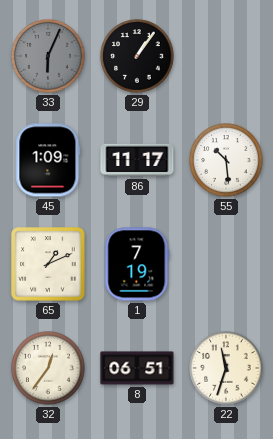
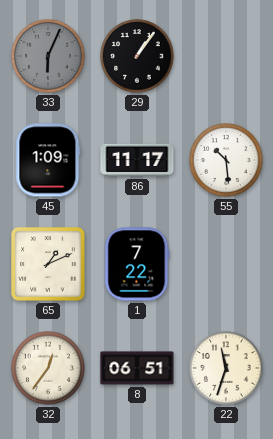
1: 7:19 -> 7:22 (137, 264)
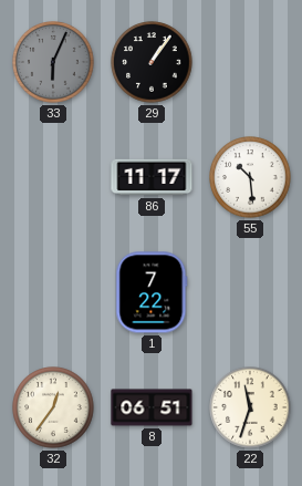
45: 1:09 -> none (48, 160)
65: 1:11 -> none (48, 264)
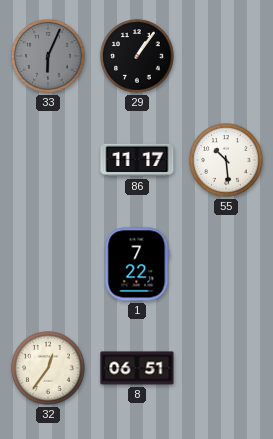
22: 11:33 -> none (250, 407)
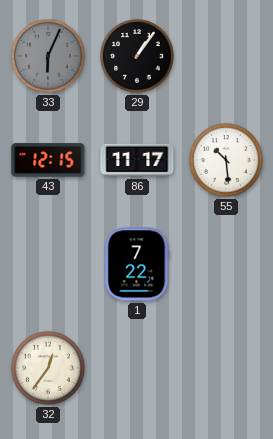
43: none -> 12:15 (48, 160)
8: 06:51 -> none (137, 368)
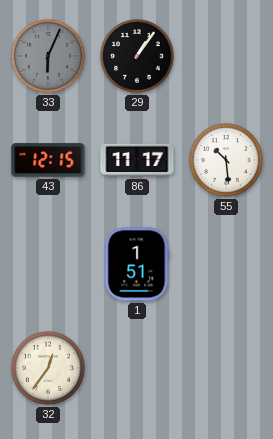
1: 7:22 -> 1:51 (137, 264)
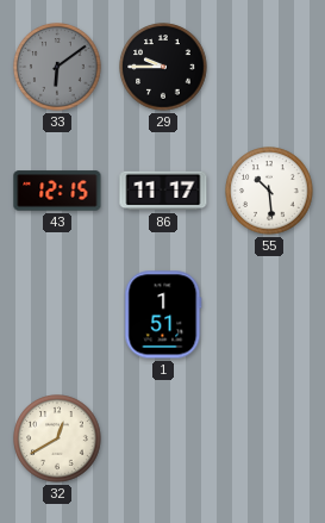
33: 6:04 -> 6:09 (57, 67)
29: 1:06 -> 9:45 (163, 67)
32: 12:36 -> 12:40 (57, 438)
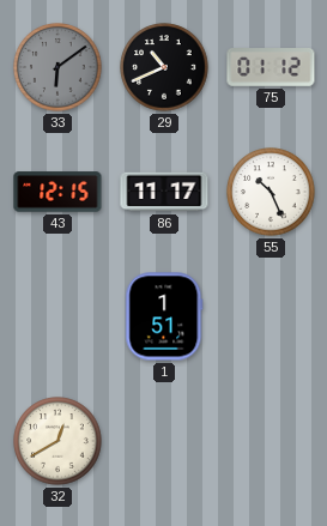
29: 9:45 -> 10:41 (164, 67)
75: none -> 01:12 (271, 67)
55: 10:29 -> 10:26 (271, 192)
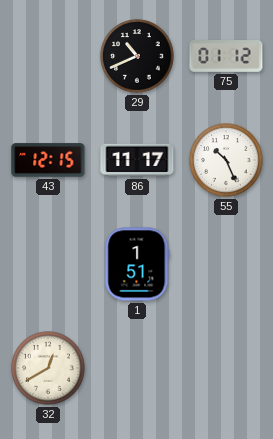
33: 6:09 -> none (57, 67)
